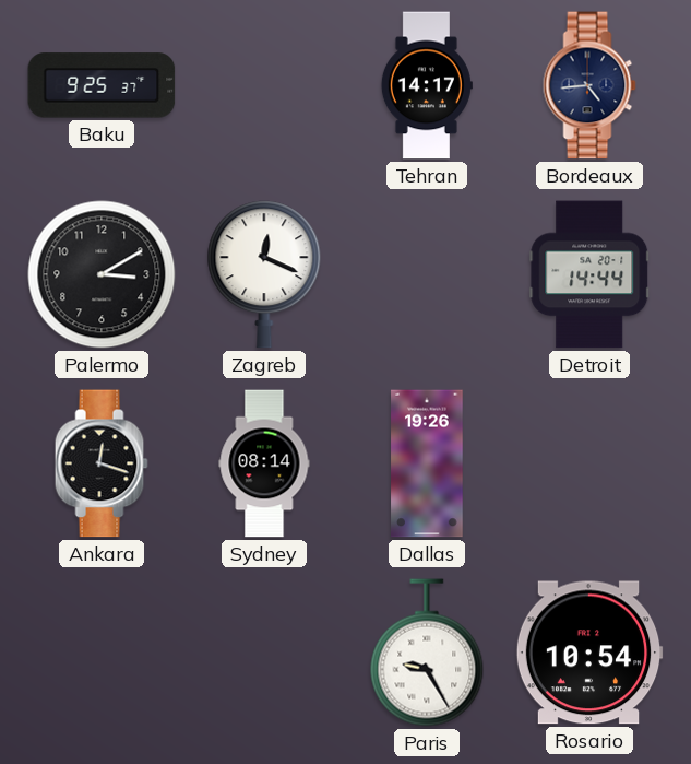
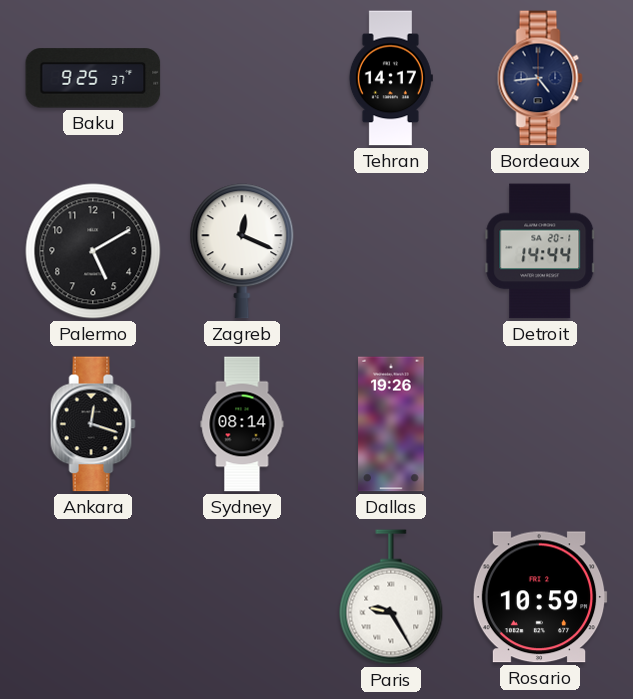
Palermo: 3:10 -> 5:10 (93, 251)
Rosario: 10:54 -> 10:59 (540, 597)
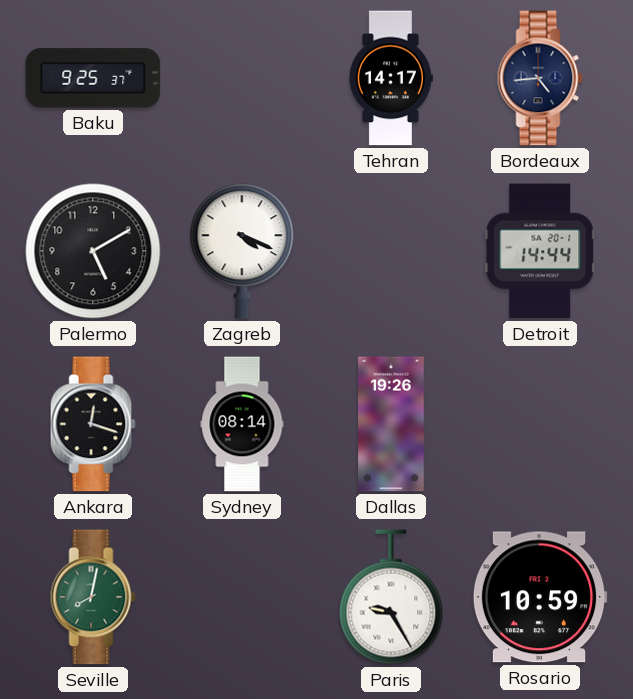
Zagreb: 12:19 -> 4:19 (242, 251)
Seville: none -> 8:02 (93, 597)
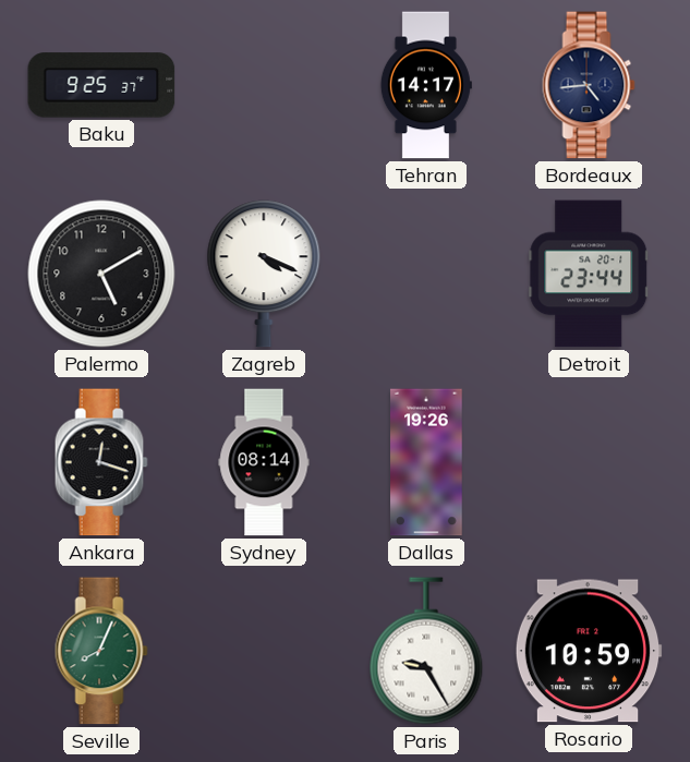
Detroit: 14:44 -> 23:44 (589, 274)
Seville: 8:02 -> 8:04 (101, 651)
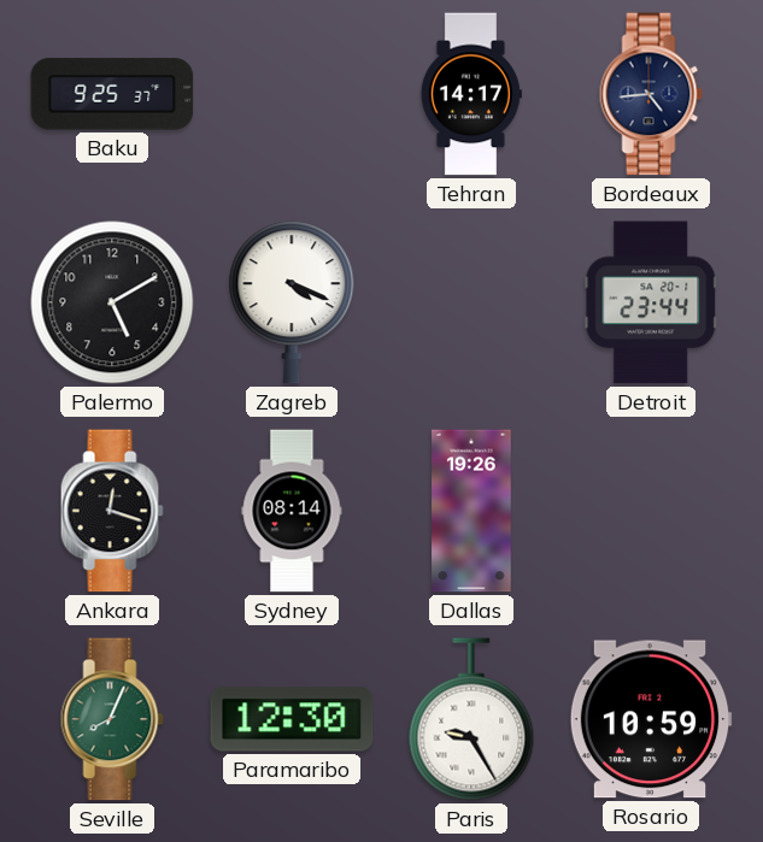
Paramaribo: none -> 12:30 (292, 719)
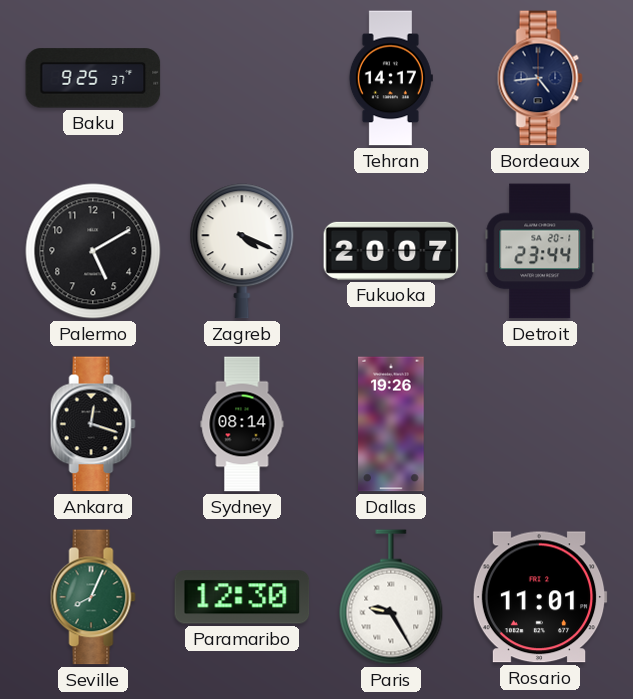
Fukuoka: none -> 20:07 (391, 251)
Rosario: 10:59 -> 11:01 (540, 597)
